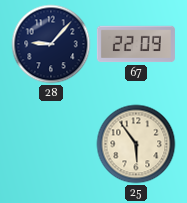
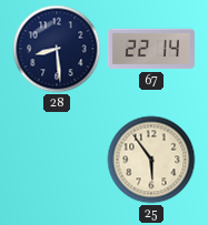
28: 9:07 -> 8:29 (57, 49)
67: 22:09 -> 22:14 (151, 49)
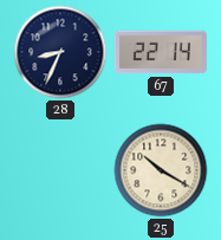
28: 8:29 -> 8:34 (60, 52)
25: 5:54 -> 10:20 (161, 170)
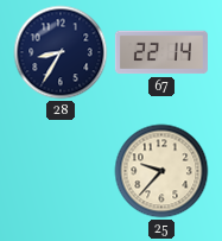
28: 8:34 -> 8:35 (61, 52)
25: 10:20 -> 9:37 (161, 171)
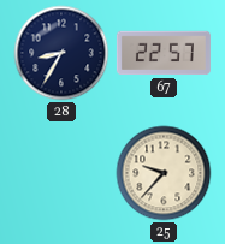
67: 22:14 -> 22:57 (164, 53)
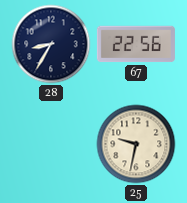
67: 22:57 -> 22:56 (136, 44)
25: 9:37 -> 9:32 (136, 144)
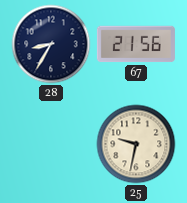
67: 22:56 -> 21:56 (136, 44)
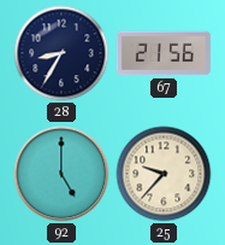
92: none -> 5:00 (61, 174)
25: 9:32 -> 9:37 (164, 174)
